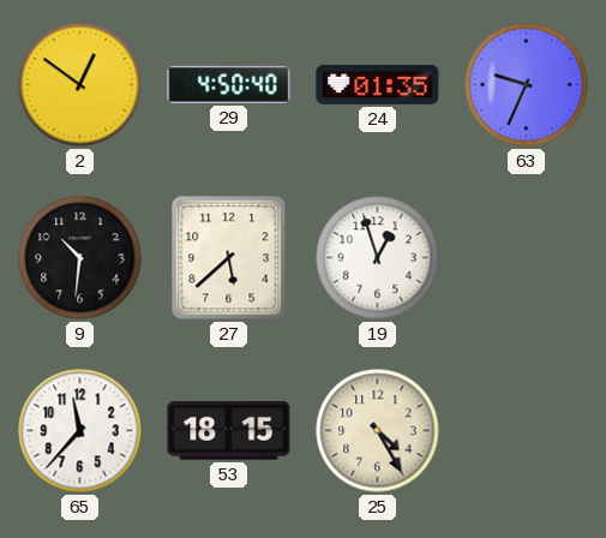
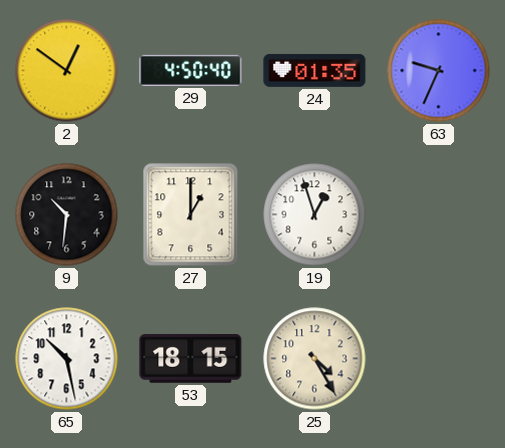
27: 5:38 -> 1:00 (191, 215)
65: 11:37 -> 10:28 (67, 359)
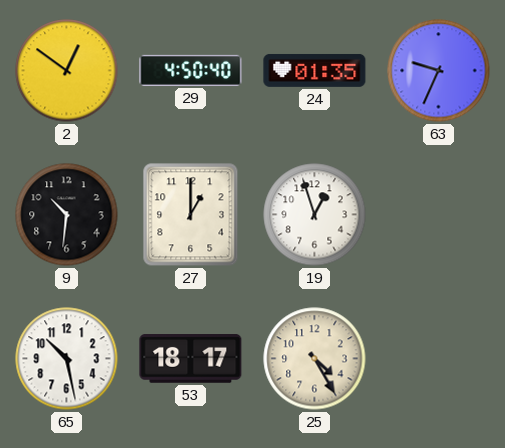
53: 18:15 -> 18:17 (191, 359)
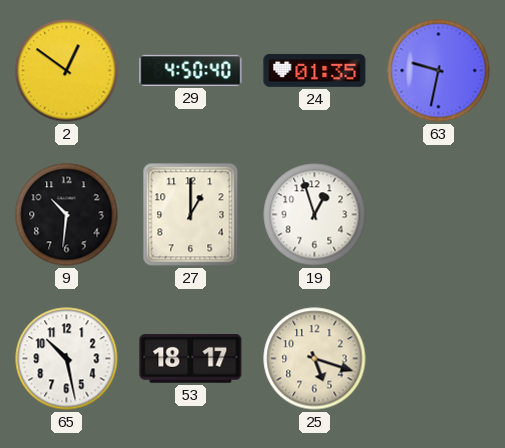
63: 9:34 -> 9:32 (439, 71)
25: 4:25 -> 5:18 (315, 359)
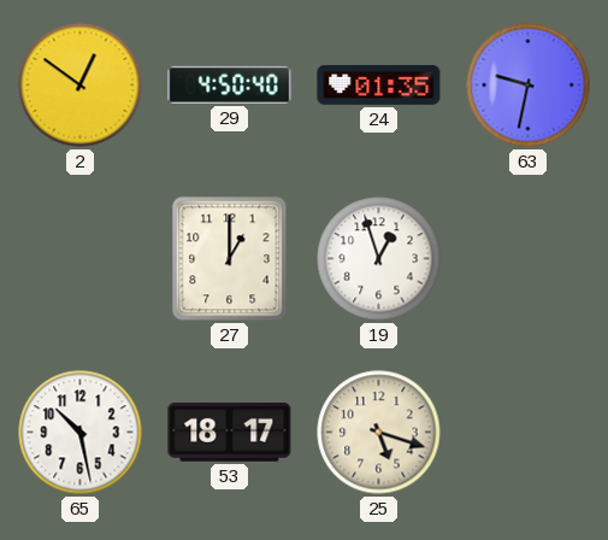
9: 10:31 -> none (67, 215)
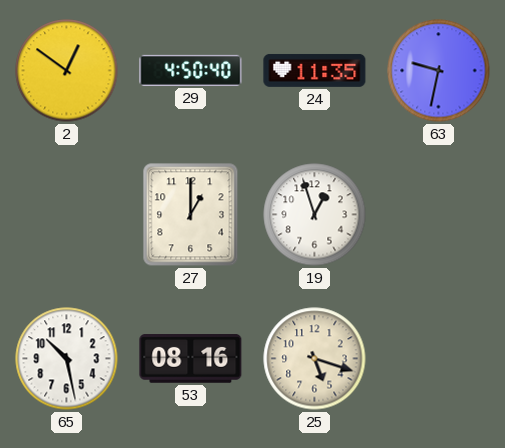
24: 01:35 -> 11:35 (315, 70)
53: 18:17 -> 08:16 (191, 359)
